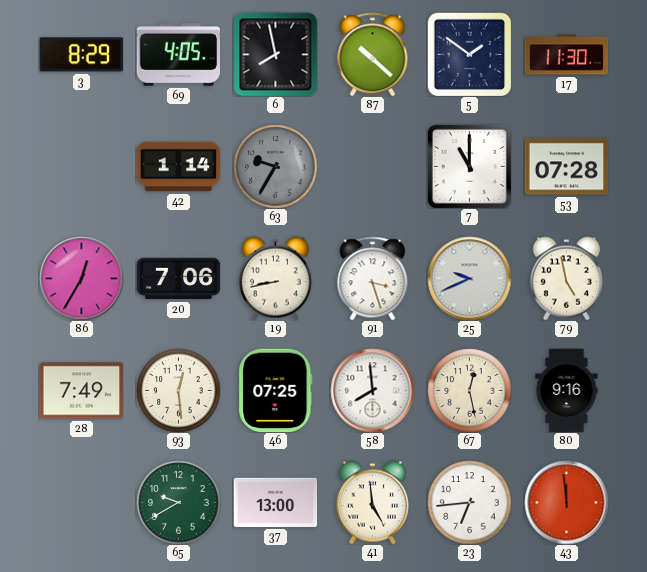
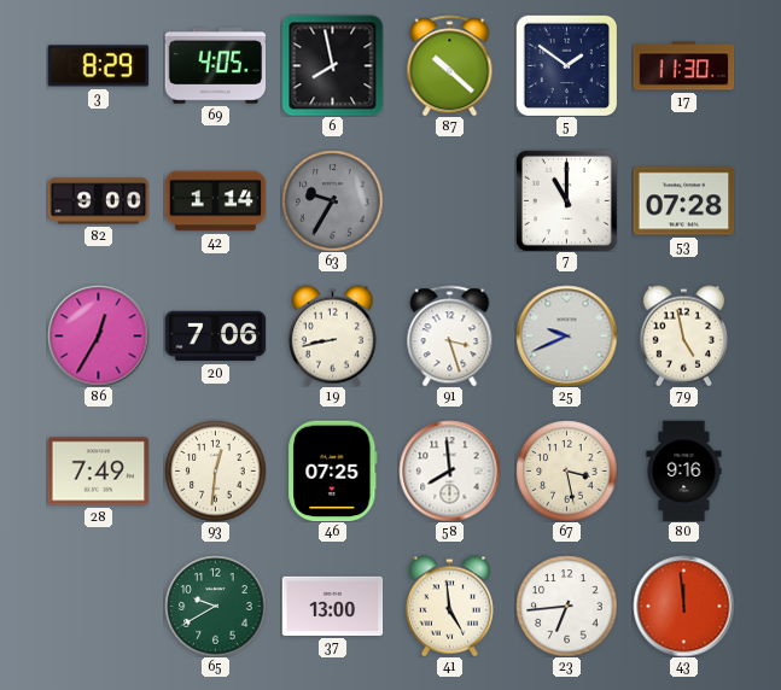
82: none -> 9:00 (98, 201)
93: 12:29 -> 12:31 (215, 470)
67: 12:28 -> 3:28 (566, 470)
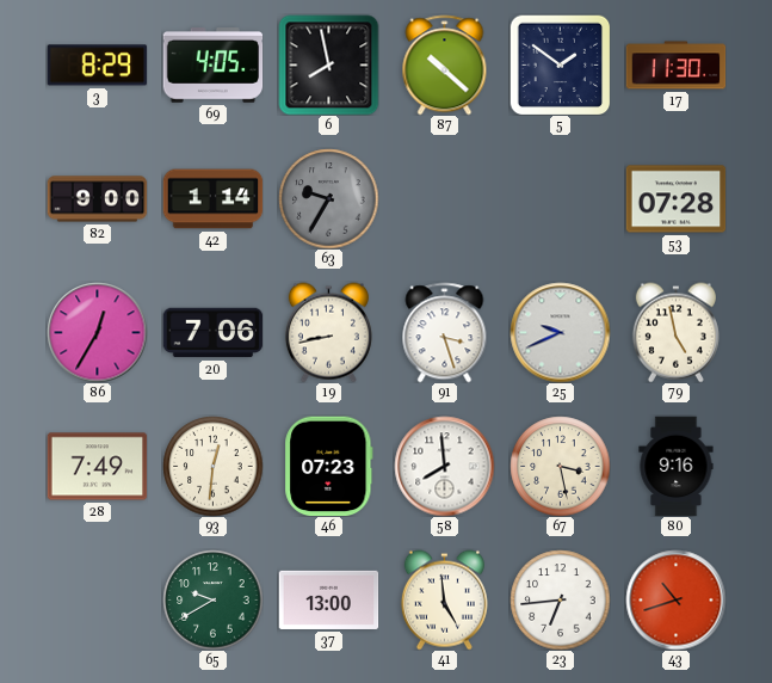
7: 11:00 -> none (566, 200)
46: 07:25 -> 07:23 (329, 466)
43: 11:59 -> 10:42 (675, 599)
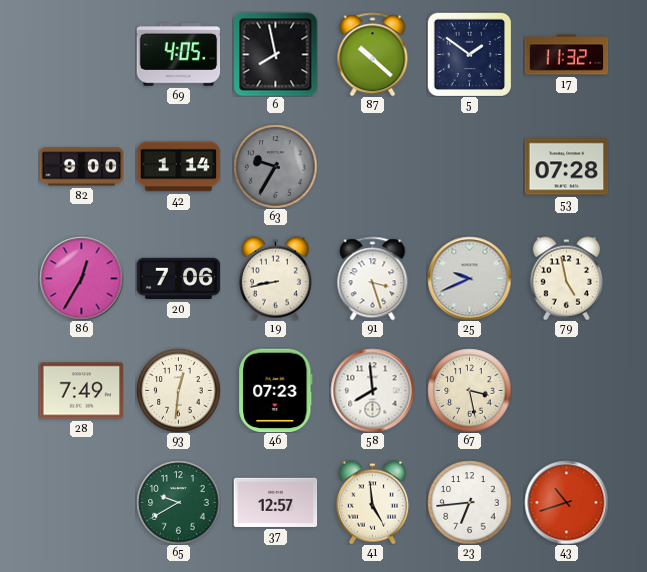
3: 8:29 -> none (97, 66)
17: 11:30 -> 11:32 (566, 55)
80: 9:16 -> none (677, 466)
37: 13:00 -> 12:57 (275, 502)
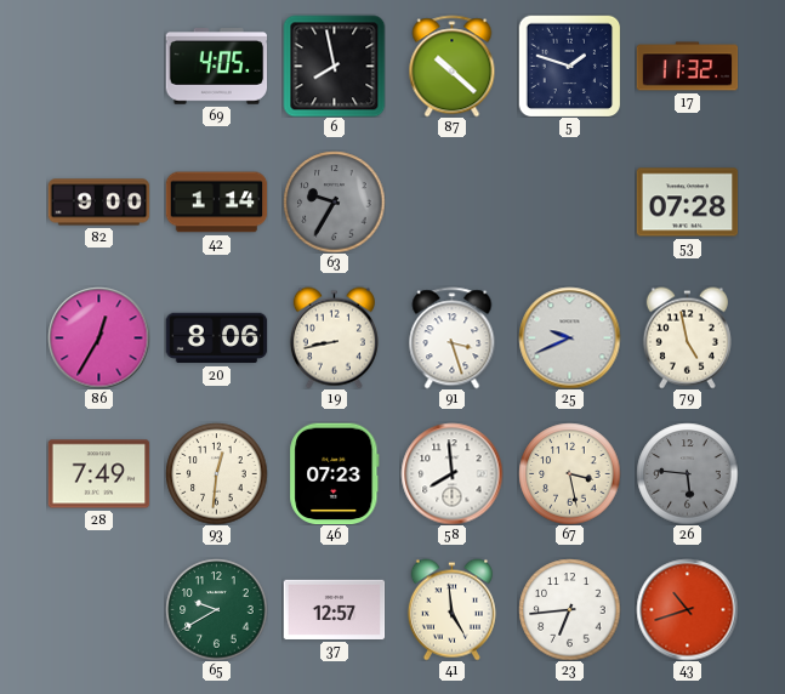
5: 1:51 -> 1:48 (569, 66)
20: 7:06 -> 8:06 (216, 339)
26: none -> 5:46 (687, 473)
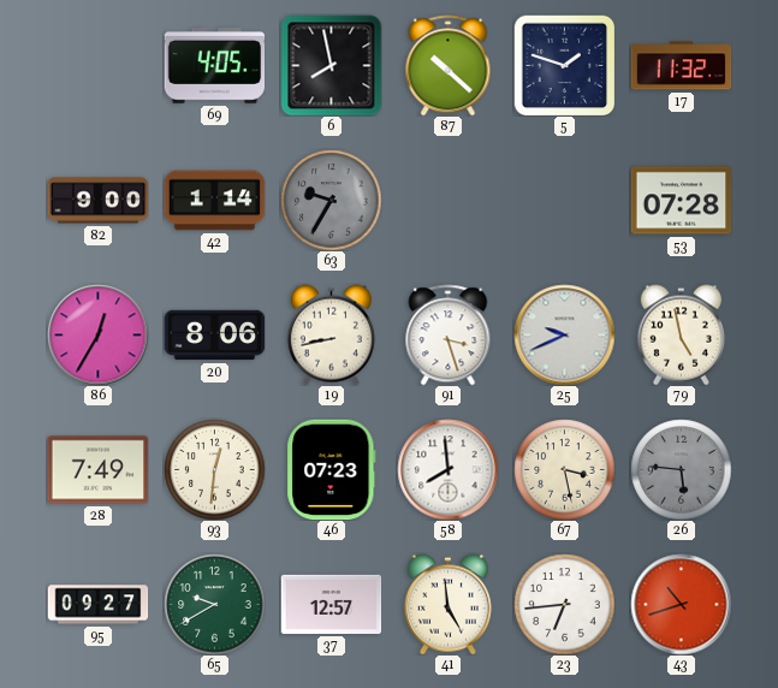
95: none -> 09:27 (97, 605)
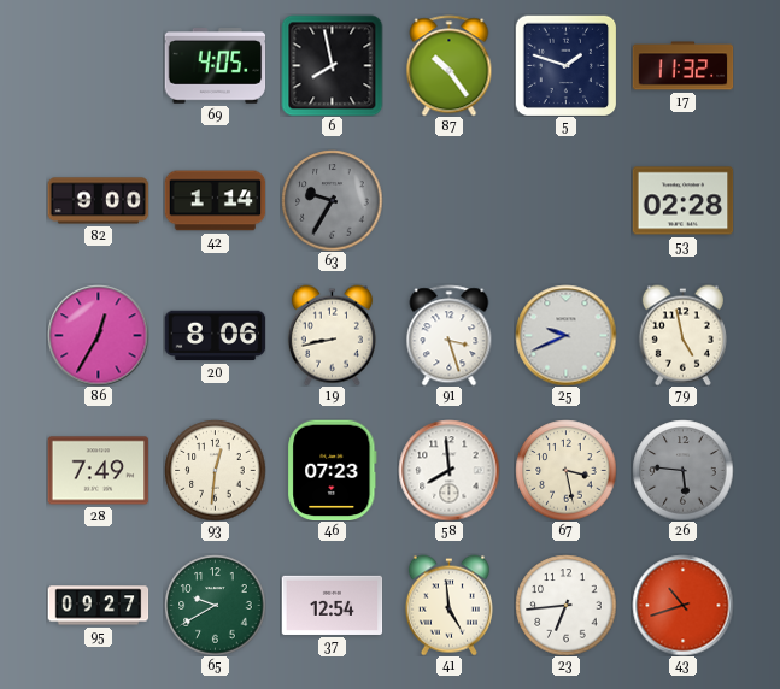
87: 10:22 -> 10:24 (450, 65)
53: 07:28 -> 02:28 (682, 201)
37: 12:57 -> 12:54 (332, 605)
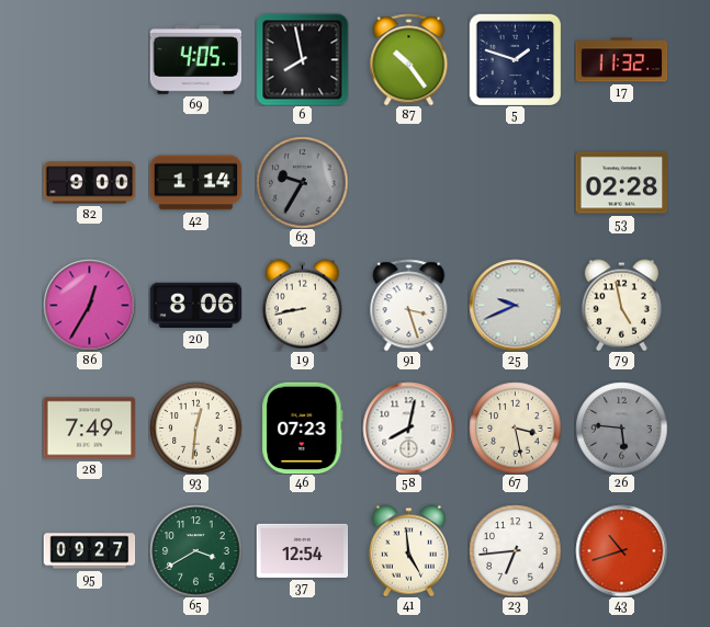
58: 7:59 -> 8:02 (408, 428)
65: 9:40 -> 3:40 (195, 550)
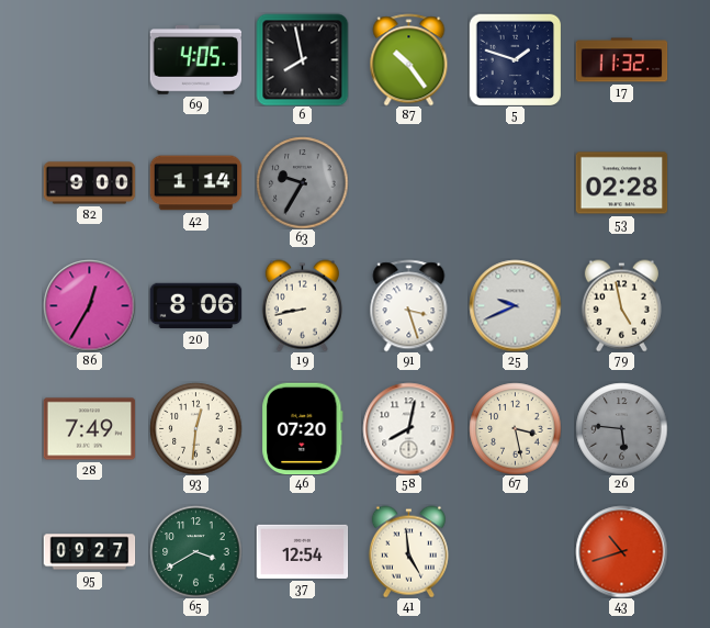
46: 07:23 -> 07:20 (303, 428)
23: 6:44 -> none (515, 550)
